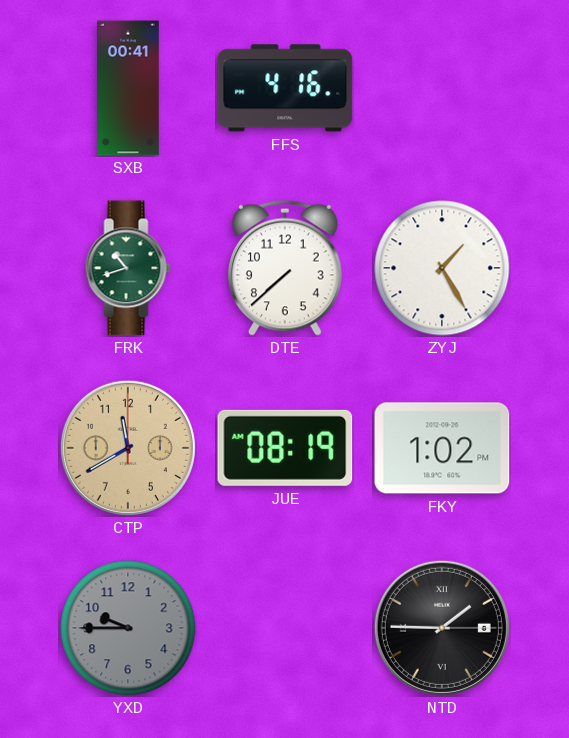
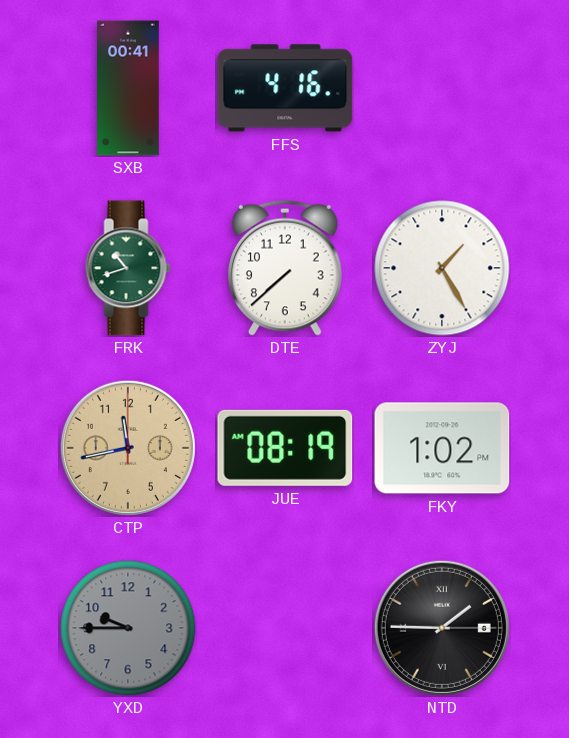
CTP: 11:40 -> 11:43 (128, 448)
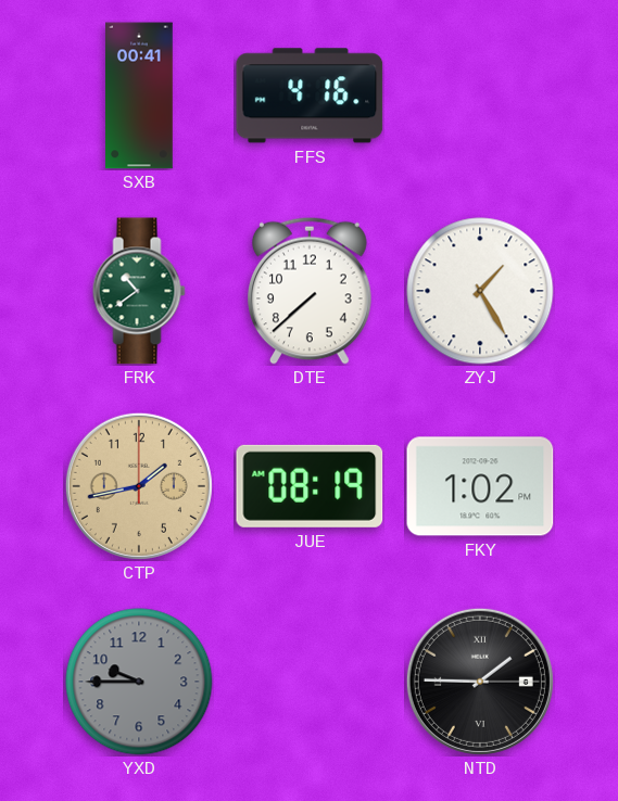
FRK: 10:42 -> 10:39 (139, 291)
CTP: 11:43 -> 1:43 (139, 486)
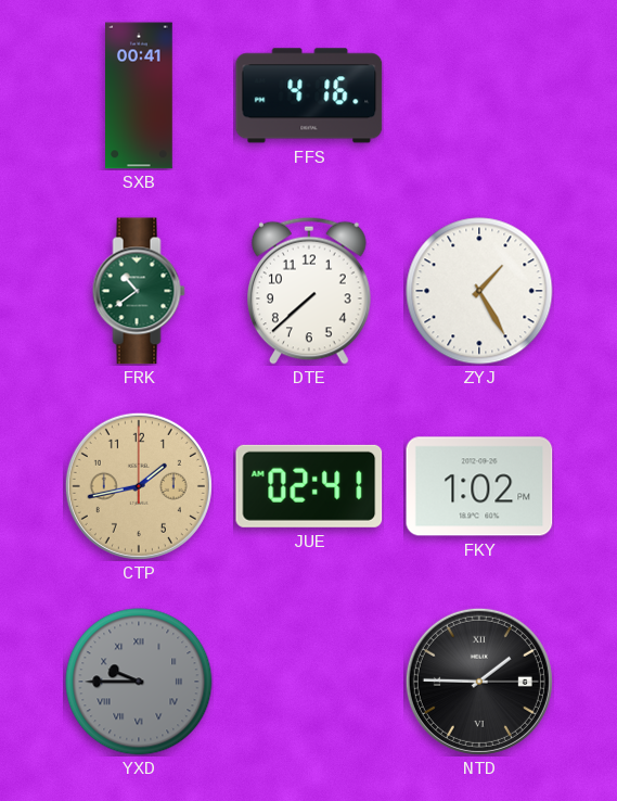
JUE: 08:19 -> 02:41 (309, 486)
YXD numerals: Arabic -> Roman (139, 682)
